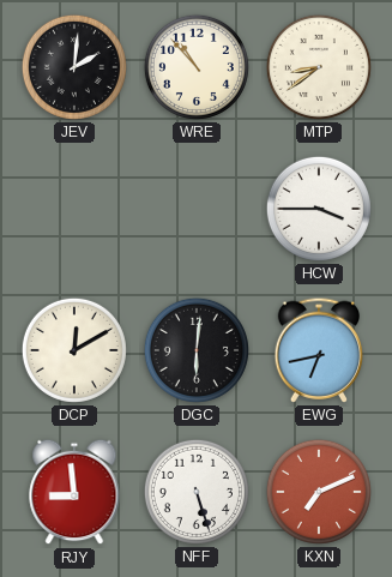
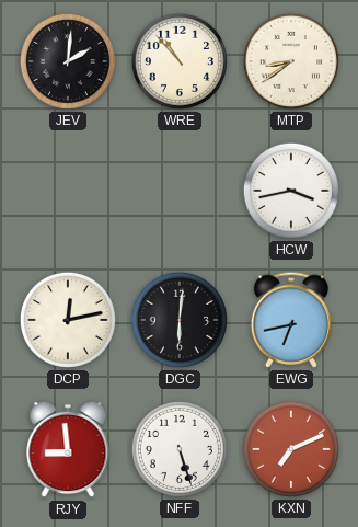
HCW: 3:45 -> 3:43 (291, 191)
DCP: 12:10 -> 12:13 (68, 320)
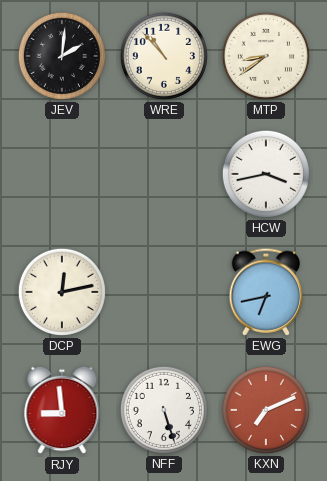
DGC: 6:01 -> none (180, 320)
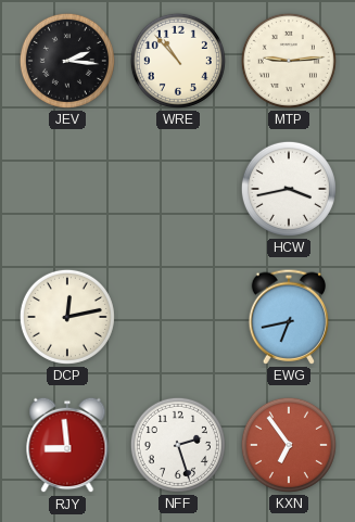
JEV: 2:01 -> 2:16 (67, 61)
MTP: 8:39 -> 9:14 (289, 61)
NFF: 5:27 -> 2:27 (178, 445)
KXN: 7:11 -> 6:54 (289, 445)
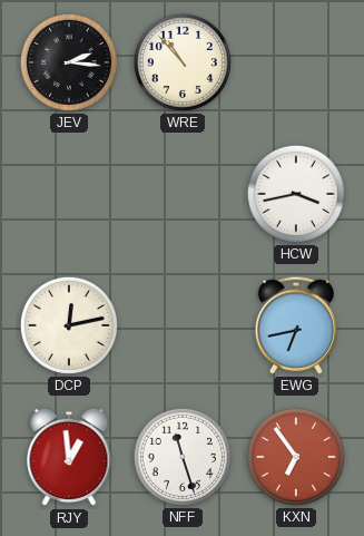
MTP: 9:14 -> none (289, 61)
RJY: 8:59 -> 12:59 (69, 457)
NFF: 2:27 -> 11:27 (183, 457)
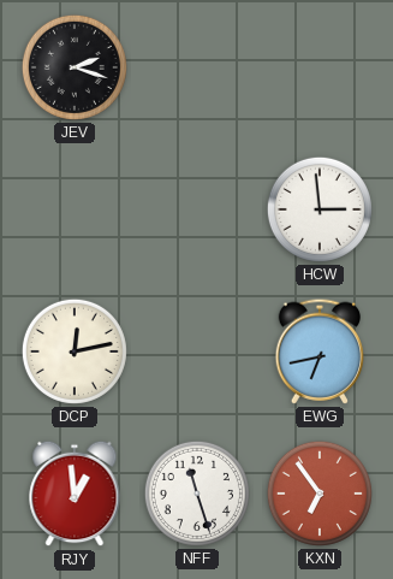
JEV: 2:16 -> 2:18 (75, 67)
WRE: 10:53 -> none (183, 62)
HCW: 3:43 -> 2:59 (320, 209)
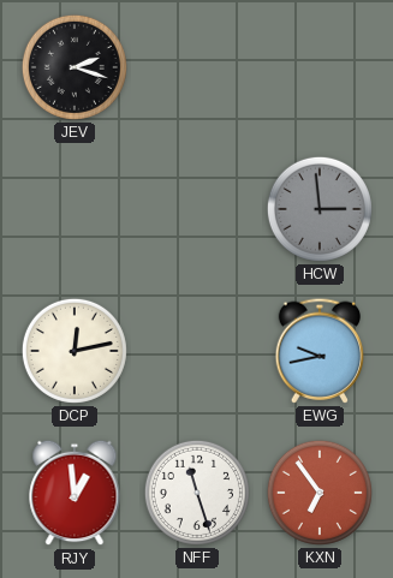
HCW dial: white -> grey (320, 209)
EWG: 6:43 -> 9:43 (320, 351)
